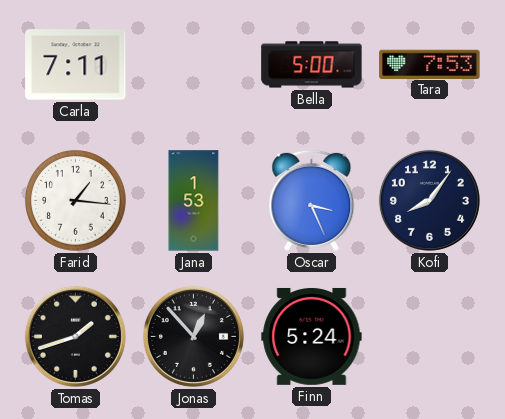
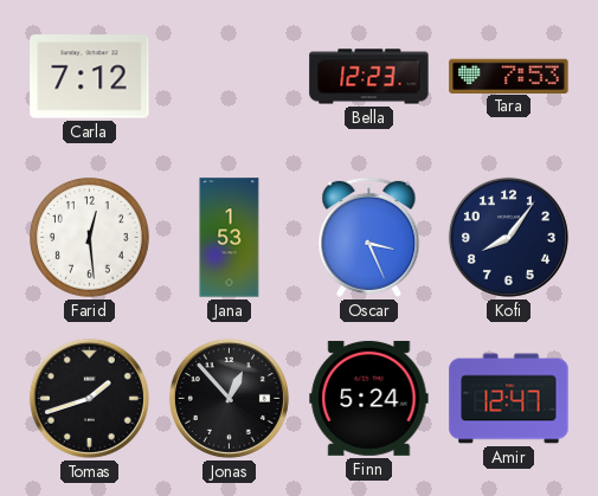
Carla: 7:11 -> 7:12 (90, 77)
Bella: 5:00 -> 12:23 (369, 77)
Farid: 1:16 -> 12:29 (90, 238)
Amir: none -> 12:47 (509, 399)
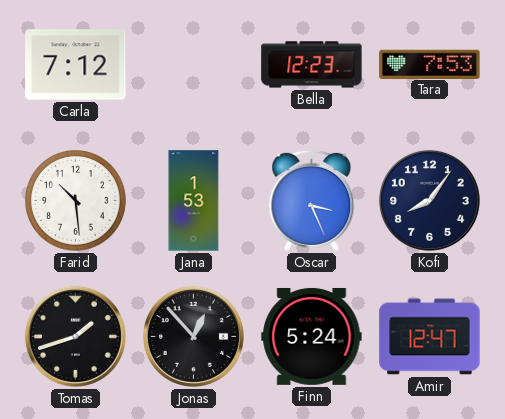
Farid: 12:29 -> 10:29 (76, 201)
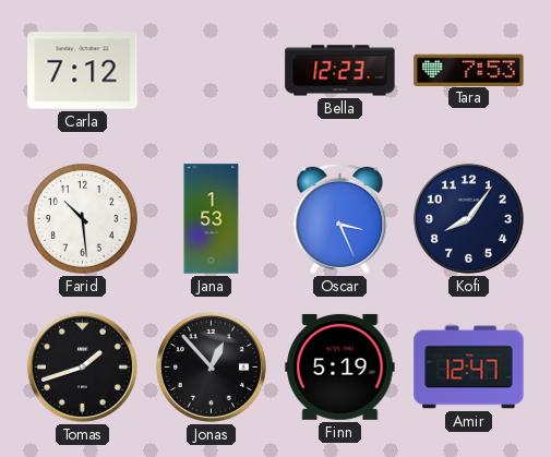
Finn: 5:24 -> 5:19 (340, 366)
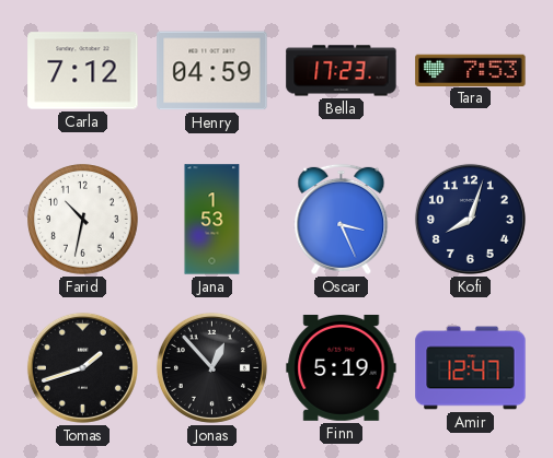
Henry: none -> 04:59 (212, 71)
Bella: 12:23 -> 17:23 (342, 71)
Farid: 10:29 -> 10:32 (83, 220)
Kofi: 8:06 -> 8:03 (470, 219)
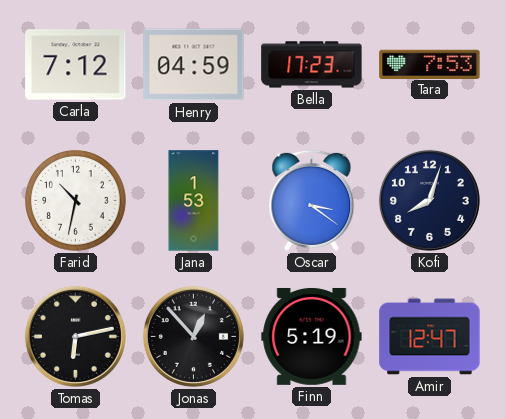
Oscar: 3:26 -> 3:21 (312, 200)
Tomas: 1:42 -> 6:13 (75, 336)
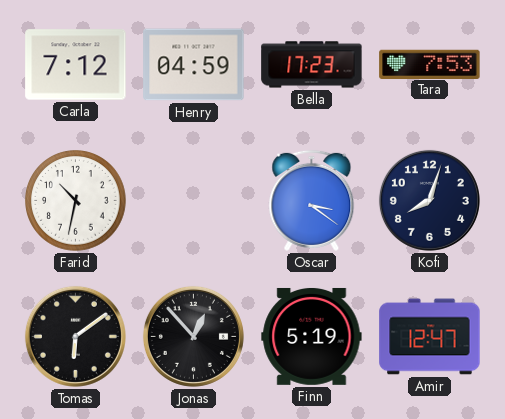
Jana: 1:53 -> none (194, 201)
Tomas: 6:13 -> 6:09 (75, 336)
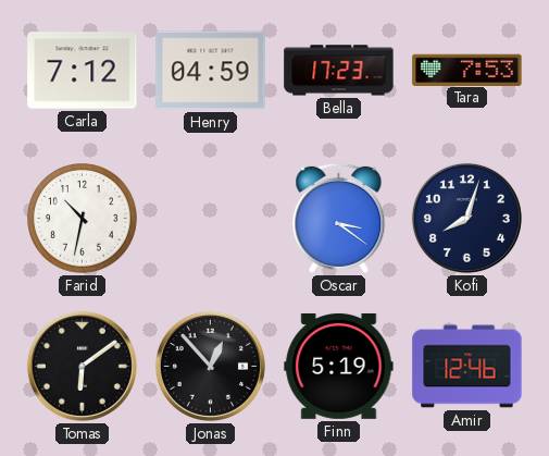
Amir: 12:47 -> 12:46 (467, 367)
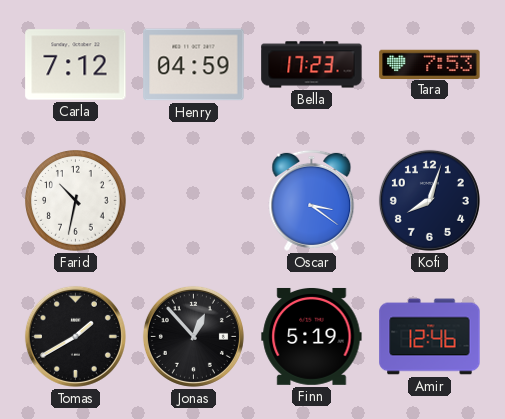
Tomas: 6:09 -> 1:40 (75, 336)
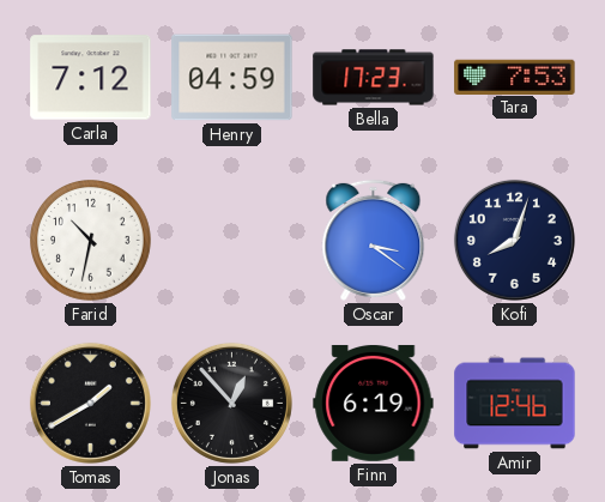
Finn: 5:19 -> 6:19 (374, 403)
